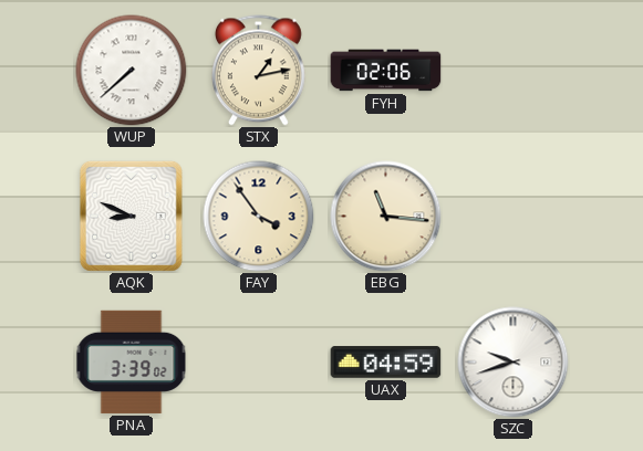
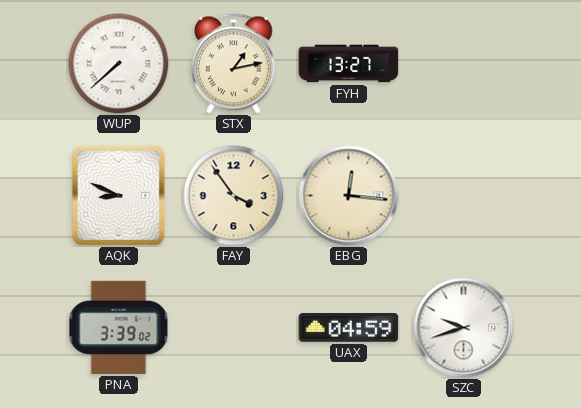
FYH: 02:06 -> 13:27 (349, 64)
EBG: 11:16 -> 12:16 (349, 196)
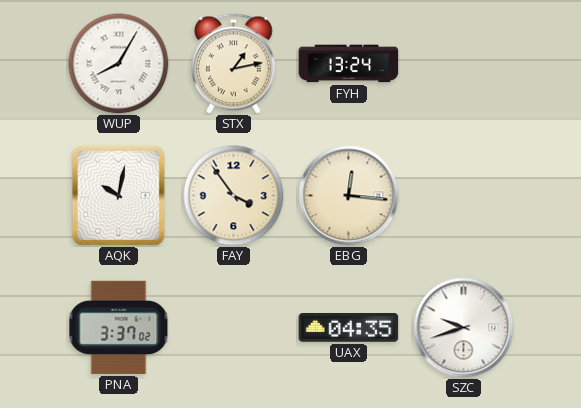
WUP: 7:38 -> 8:05 (119, 64)
FYH: 13:27 -> 13:24 (349, 64)
AQK: 8:49 -> 10:02 (118, 195)
PNA: 3:39 -> 3:37 (119, 327)
UAX: 04:59 -> 04:35 (349, 328)
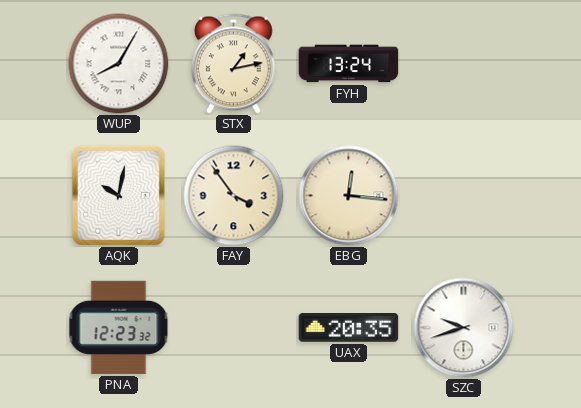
PNA: 3:37 -> 12:23 (119, 327)
UAX: 04:35 -> 20:35 (349, 328)
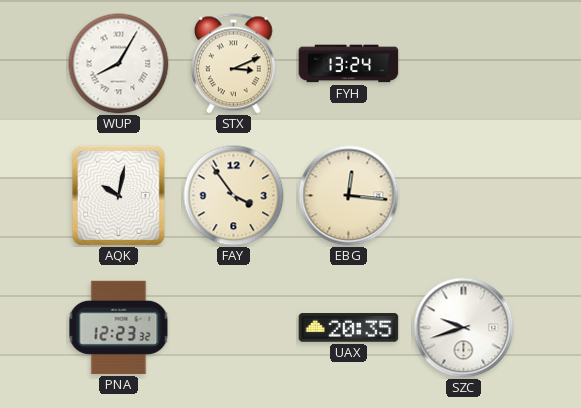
STX: 1:13 -> 3:11 (233, 64)
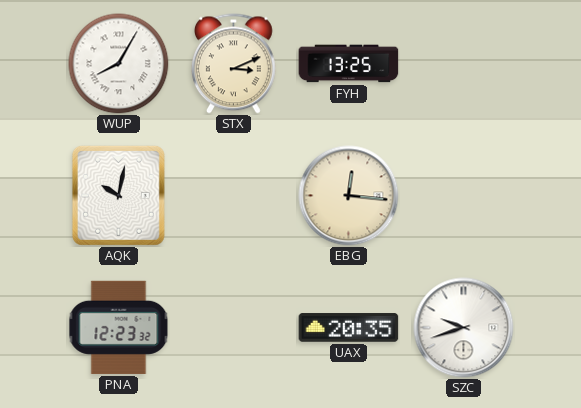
FYH: 13:24 -> 13:25 (349, 64)
FAY: 3:54 -> none (234, 196)
